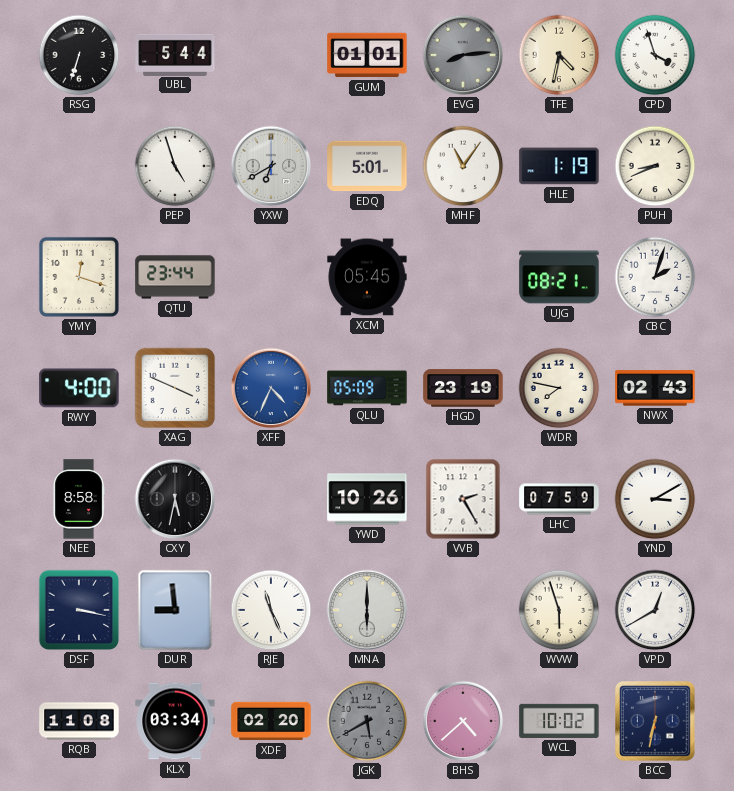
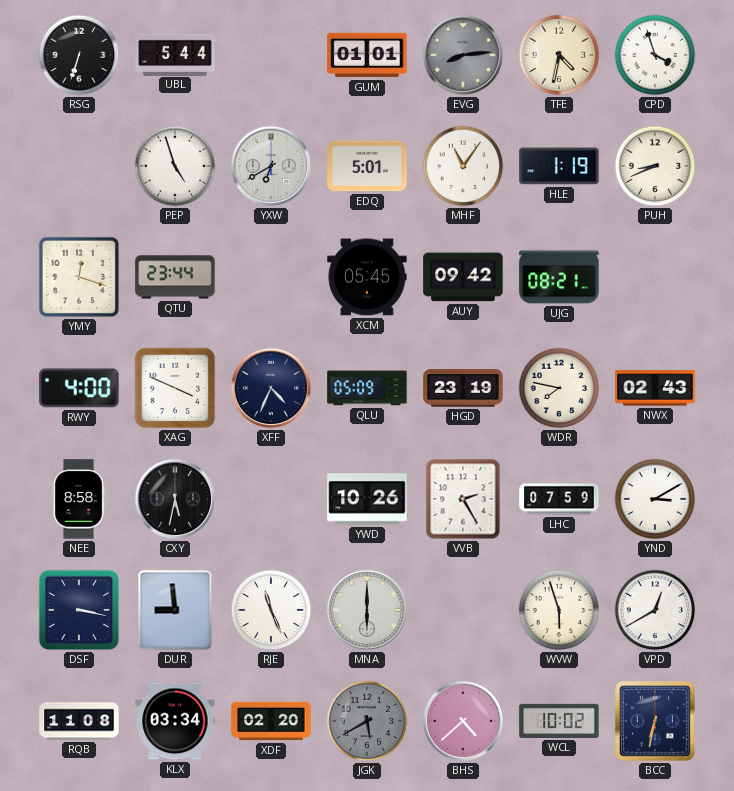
AUY: none -> 09:42 (463, 277)
CBC: 2:03 -> none (655, 277)
XFF dial: blue -> navy (271, 388)
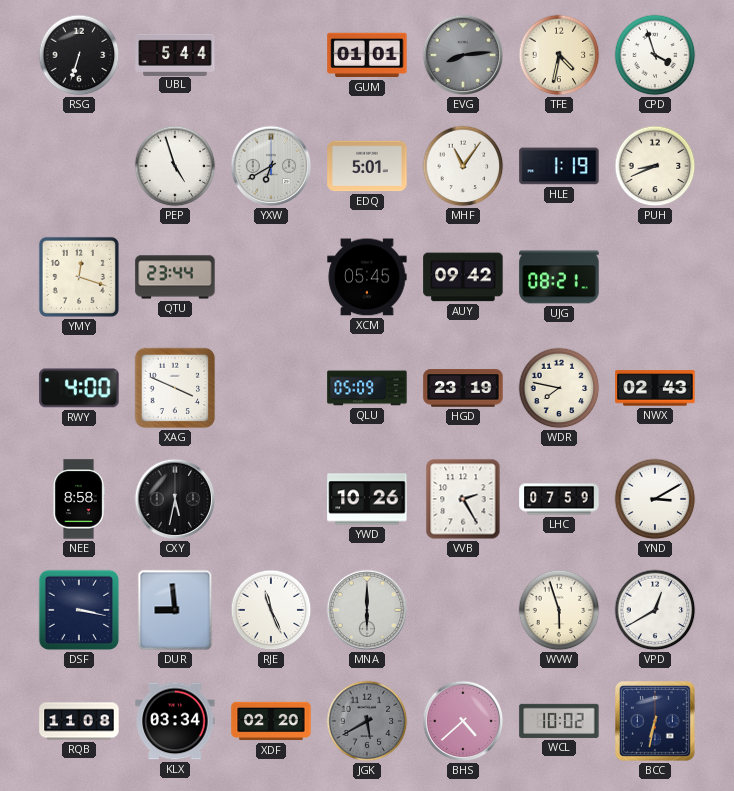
XFF: 4:34 -> none (271, 388)
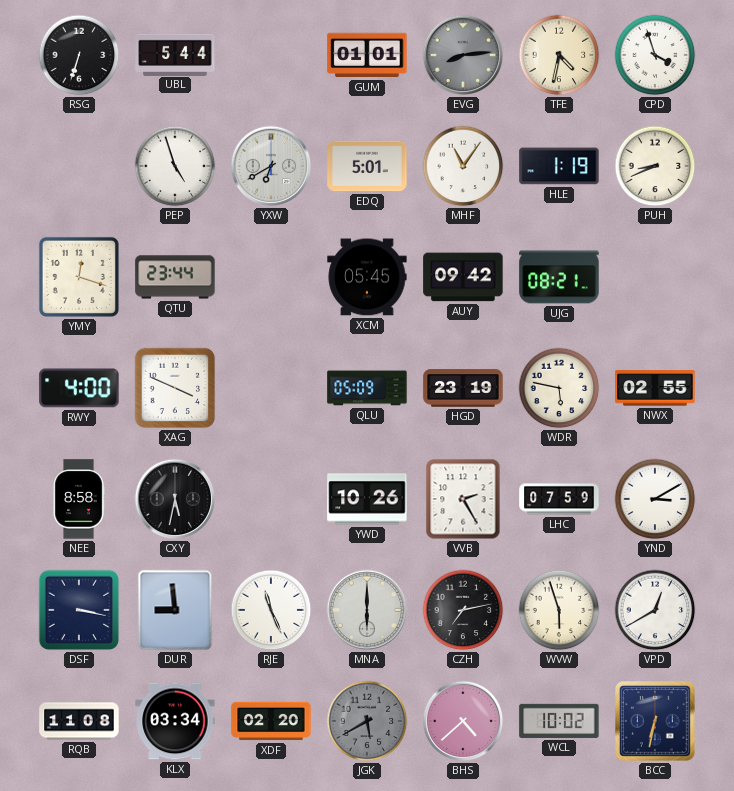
WDR: 7:47 -> 5:47 (559, 388)
NWX: 02:43 -> 02:55 (655, 388)
CZH: none -> 7:13 (463, 610)
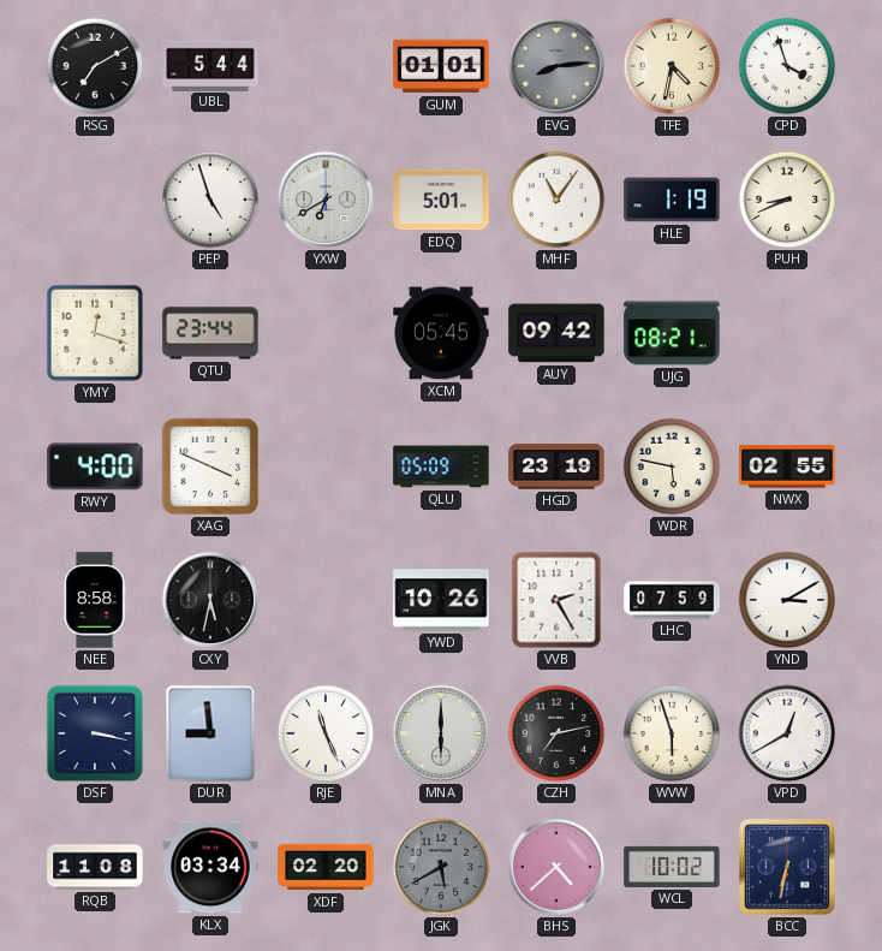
RSG: 6:33 -> 7:10 (95, 66)
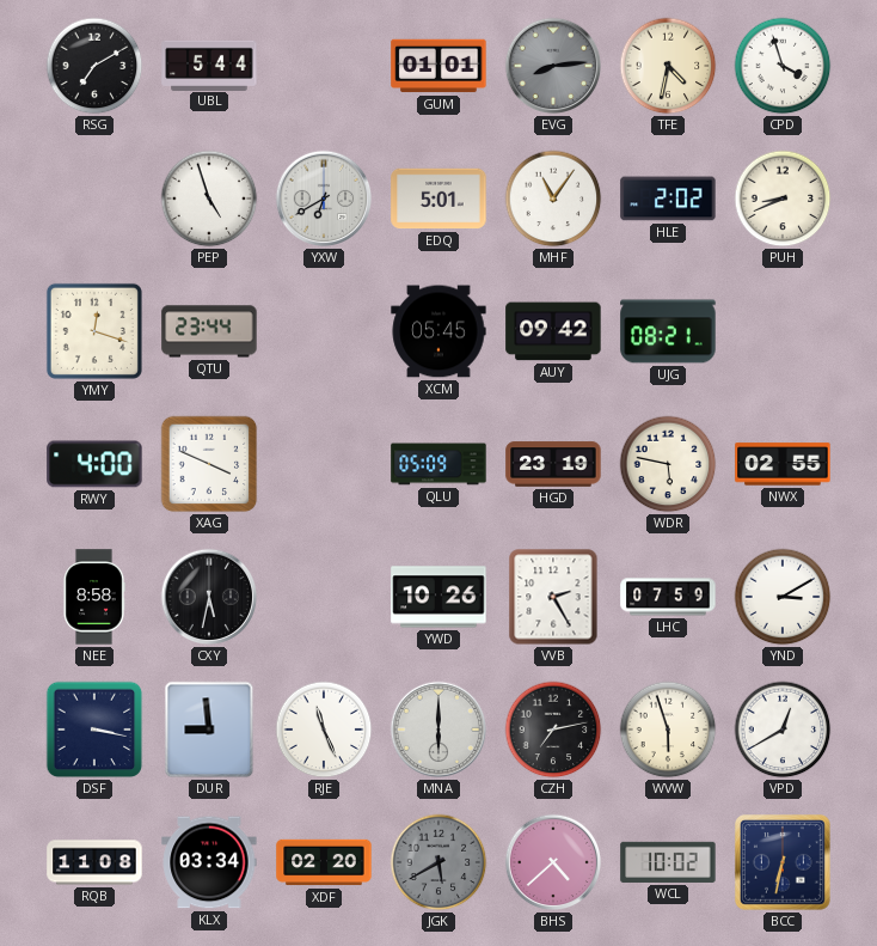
HLE: 1:19 -> 2:02 (668, 199)
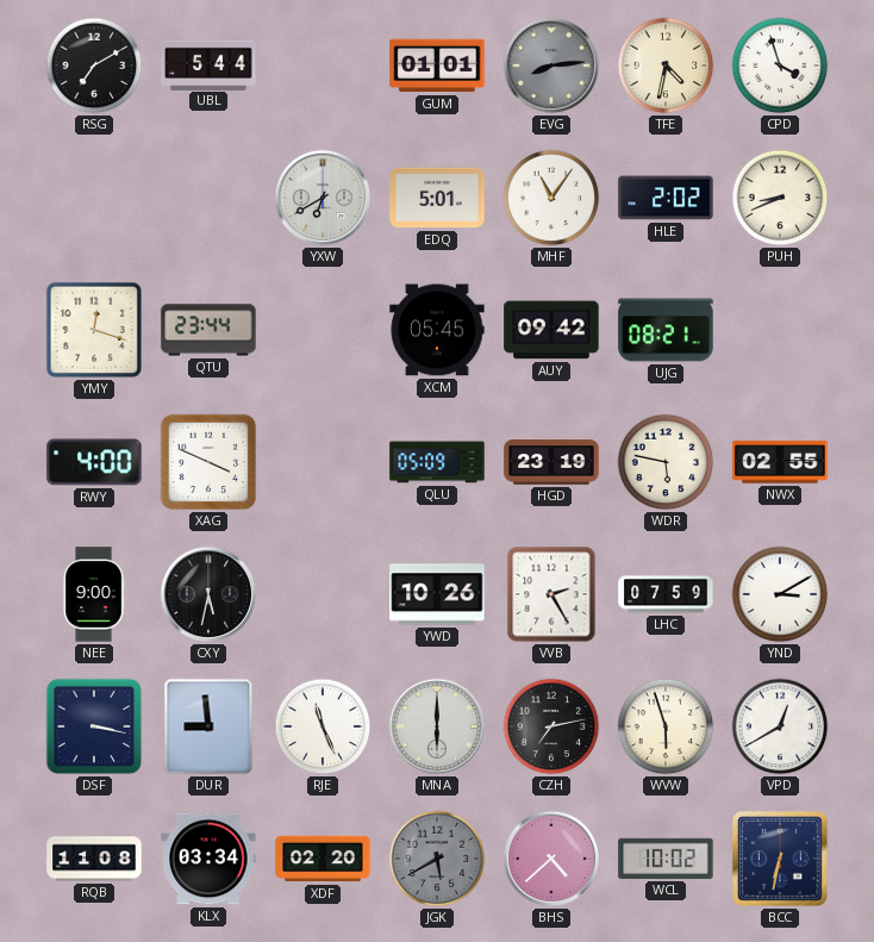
PEP: 4:57 -> none (209, 199)
NEE: 8:58 -> 9:00 (94, 594)
